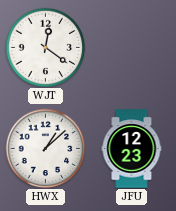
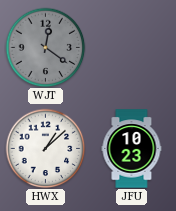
WJT dial: white -> grey (45, 47)
JFU: 12:23 -> 10:23 (132, 149)
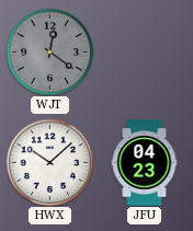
HWX: 1:08 -> 10:08 (49, 162)
JFU: 10:23 -> 04:23 (145, 163)
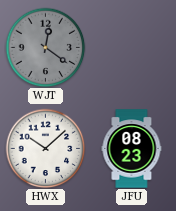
JFU: 04:23 -> 08:23 (132, 149)
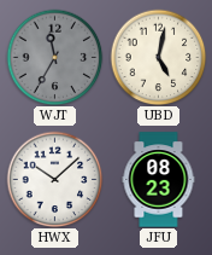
WJT: 12:21 -> 11:35 (54, 57)
UBD: none -> 5:02 (158, 57)
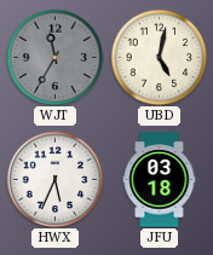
HWX: 10:08 -> 5:34 (54, 179)
JFU: 08:23 -> 03:18 (160, 180)
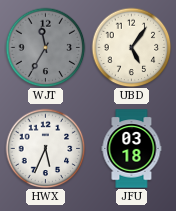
UBD: 5:02 -> 5:06 (131, 47)
